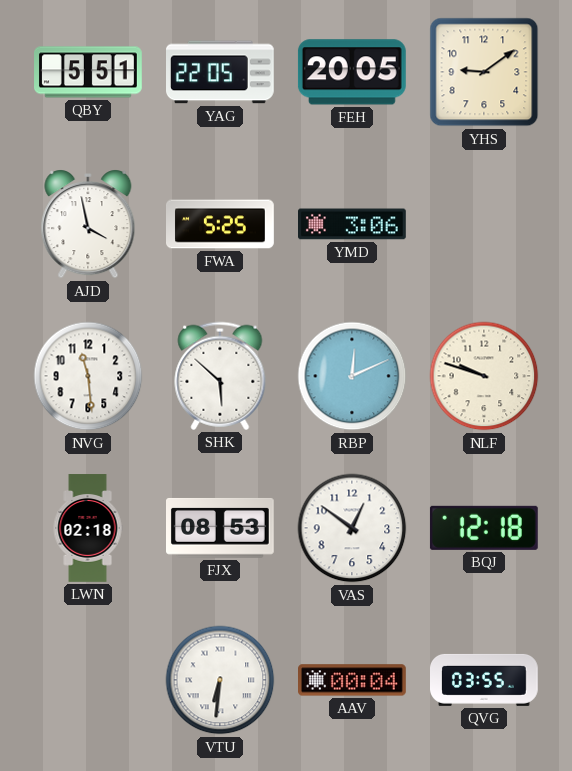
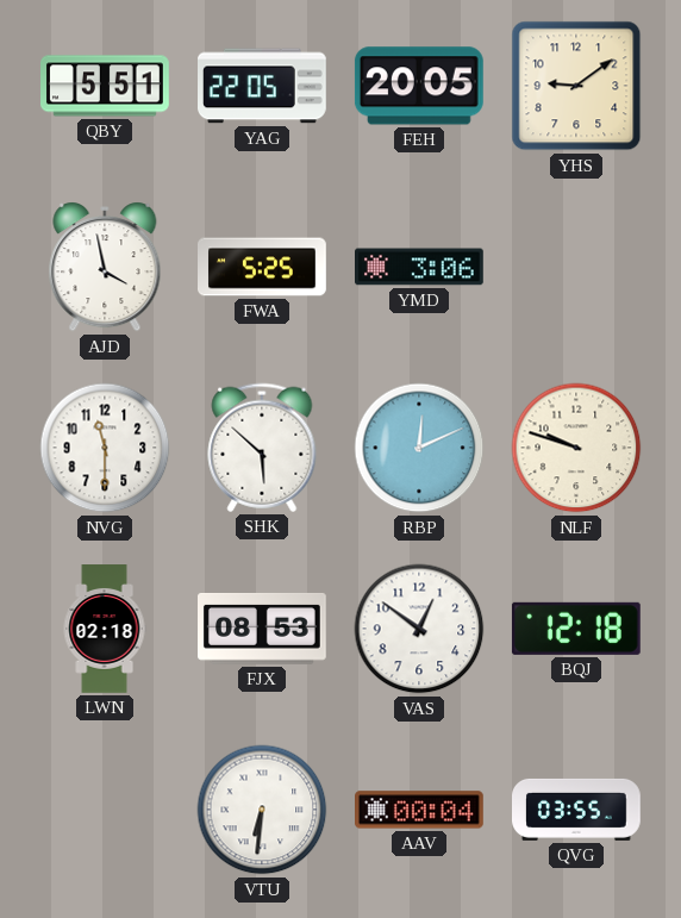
NVG: 11:29 -> 11:30 (105, 448)
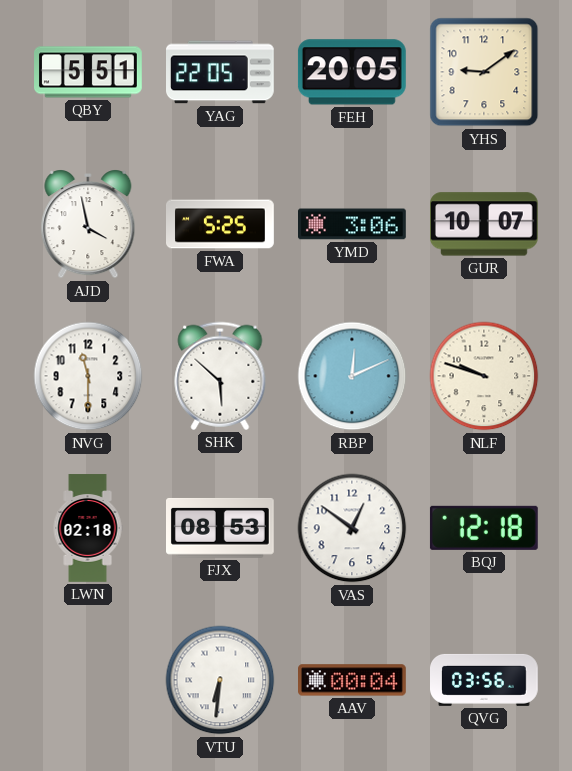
GUR: none -> 10:07 (485, 224)
QVG: 03:55 -> 03:56 (485, 680)
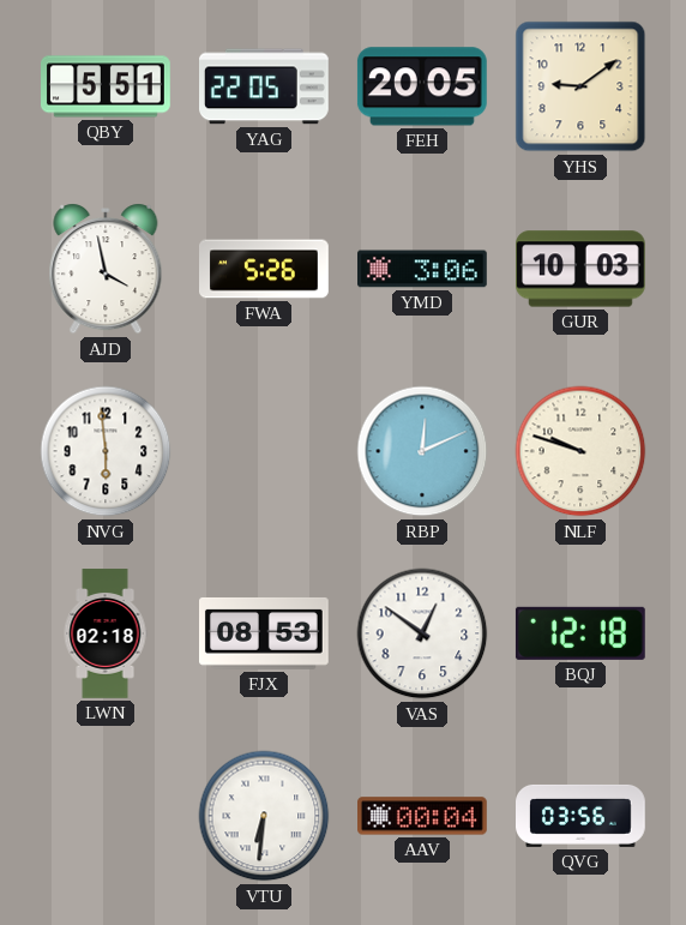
FWA: 5:25 -> 5:26 (265, 269)
GUR: 10:07 -> 10:03 (582, 269)
NVG: 11:30 -> 5:59 (106, 451)
SHK: 5:52 -> none (220, 376)
